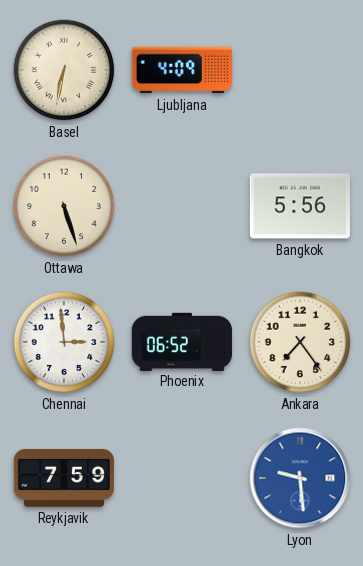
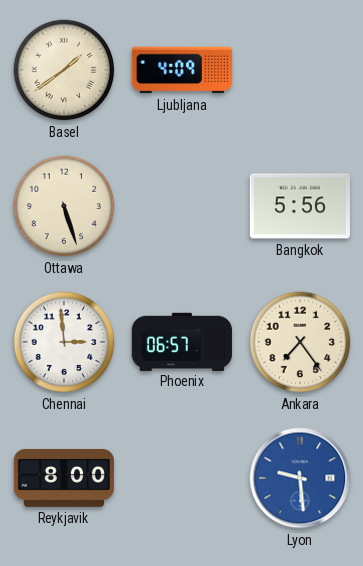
Basel: 6:32 -> 1:39 (64, 70)
Phoenix: 06:52 -> 06:57 (182, 341)
Reykjavik: 7:59 -> 8:00 (64, 478)
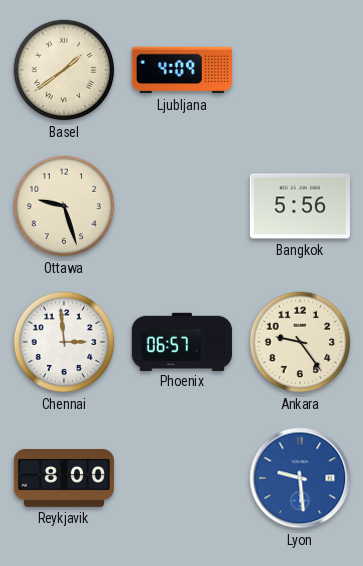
Ottawa: 5:27 -> 9:27 (64, 206)
Ankara: 7:24 -> 9:24 (300, 342)
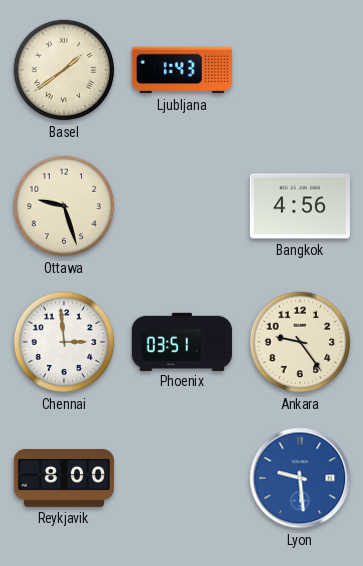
Ljubljana: 4:09 -> 1:43 (182, 70)
Bangkok: 5:56 -> 4:56 (300, 206)
Phoenix: 06:57 -> 03:51 (182, 341)
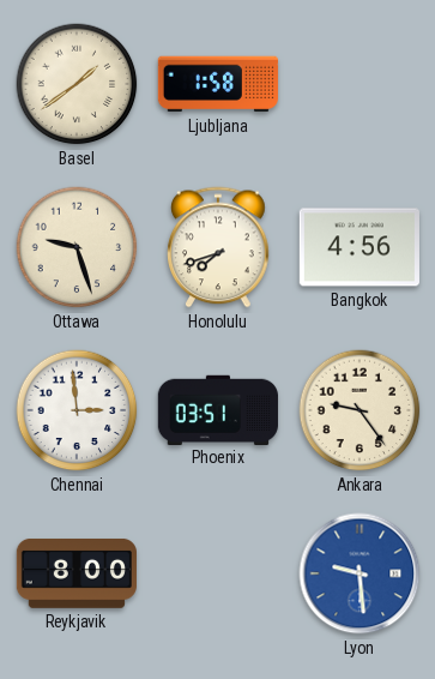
Ljubljana: 1:43 -> 1:58 (218, 84)
Honolulu: none -> 7:42 (218, 247)
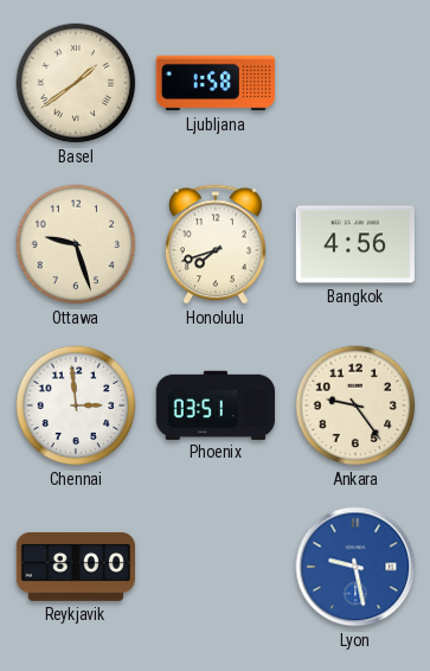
Lyon: 9:29 -> 9:28 (355, 567)
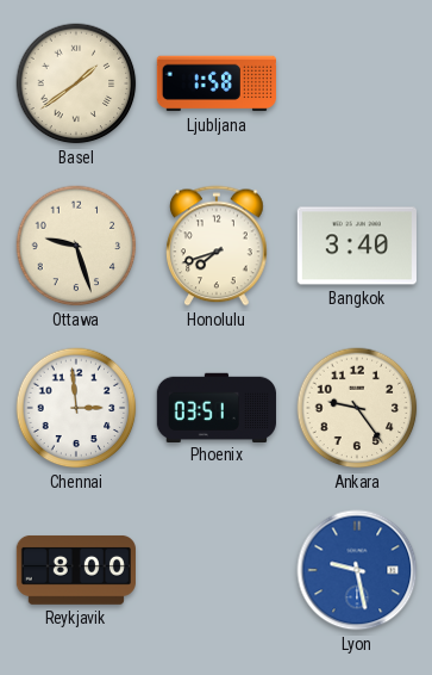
Bangkok: 4:56 -> 3:40 (357, 246)
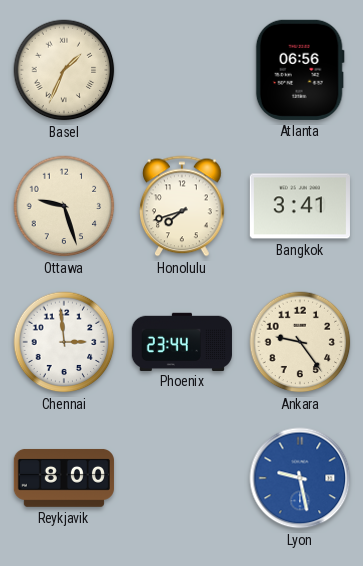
Basel: 1:39 -> 1:34 (64, 70)
Ljubljana: 1:58 -> none (217, 83)
Atlanta: none -> 06:56 (300, 70)
Bangkok: 3:40 -> 3:41 (300, 206)
Phoenix: 03:51 -> 23:44 (182, 341)
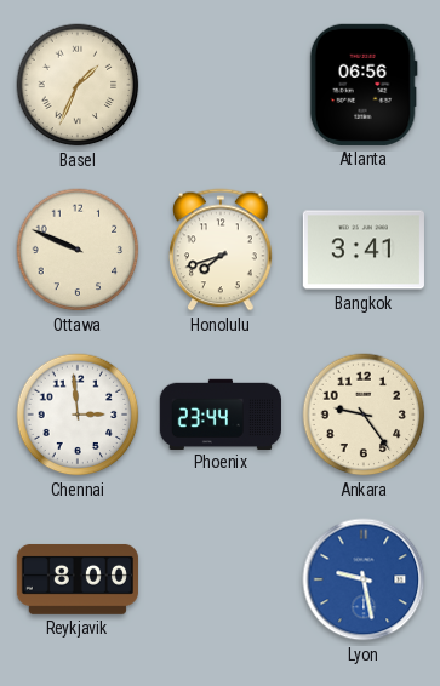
Ottawa: 9:27 -> 9:49 (78, 250)
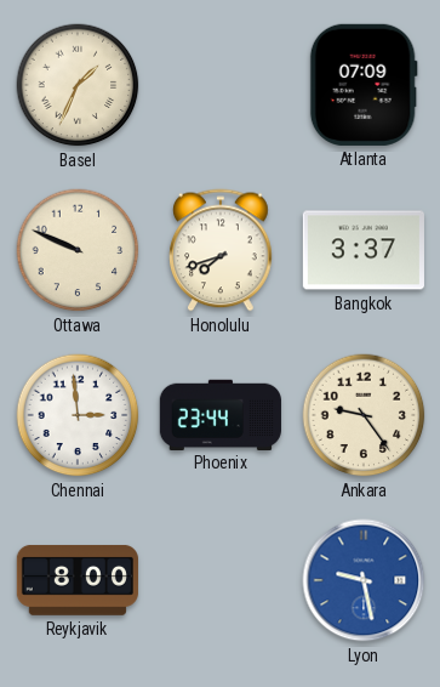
Atlanta: 06:56 -> 07:09 (364, 85)
Bangkok: 3:41 -> 3:37 (364, 250)
